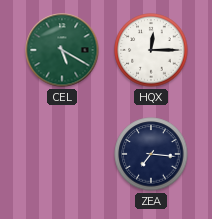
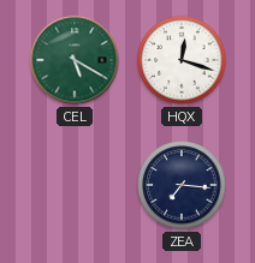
HQX: 12:15 -> 12:18 (182, 60)
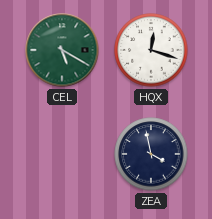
ZEA: 7:16 -> 3:58 (151, 154)
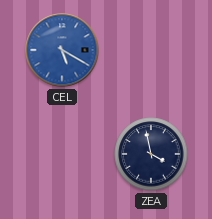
CEL dial: green -> blue (62, 50)
HQX: 12:18 -> none (151, 50)
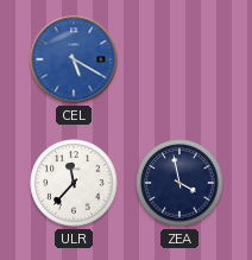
ULR: none -> 11:37 (74, 183)
